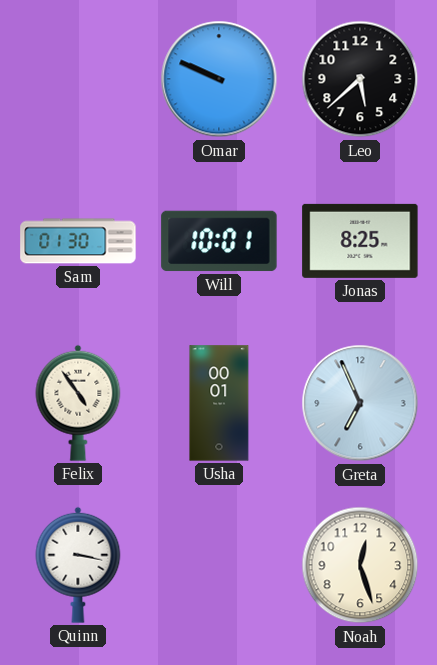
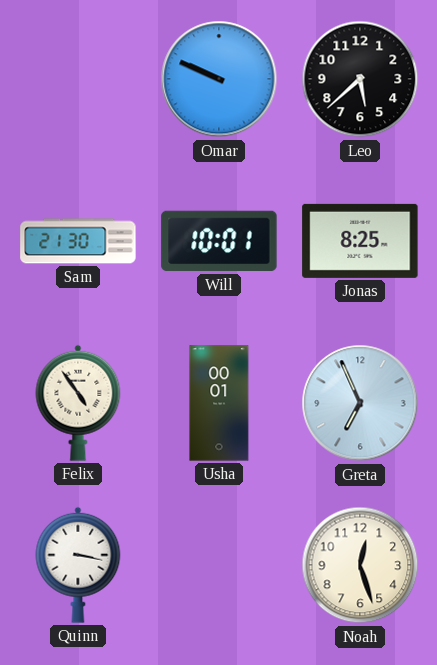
Sam: 01:30 -> 21:30 (78, 241)
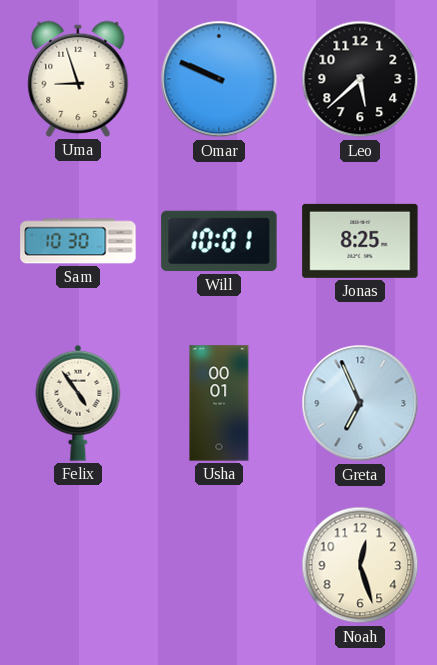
Uma: none -> 8:57 (78, 79)
Sam: 21:30 -> 10:30 (78, 241)
Quinn: 3:17 -> none (78, 565)
